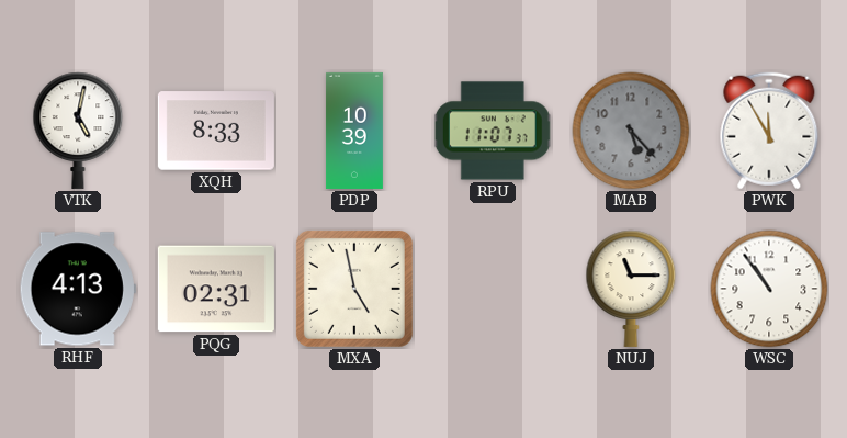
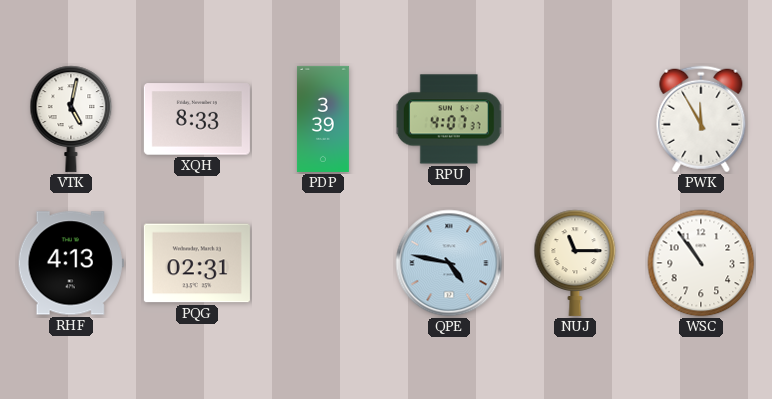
PDP: 10:39 -> 3:39 (323, 119)
RPU: 11:07 -> 4:07 (449, 119)
MAB: 5:23 -> none (631, 131)
MXA: 4:58 -> none (354, 289)
QPE: none -> 4:47 (449, 263)
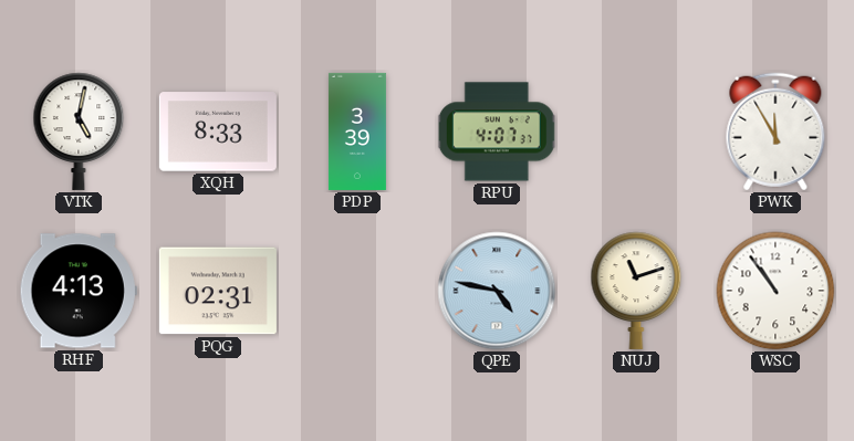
NUJ: 11:15 -> 11:12 (636, 291)
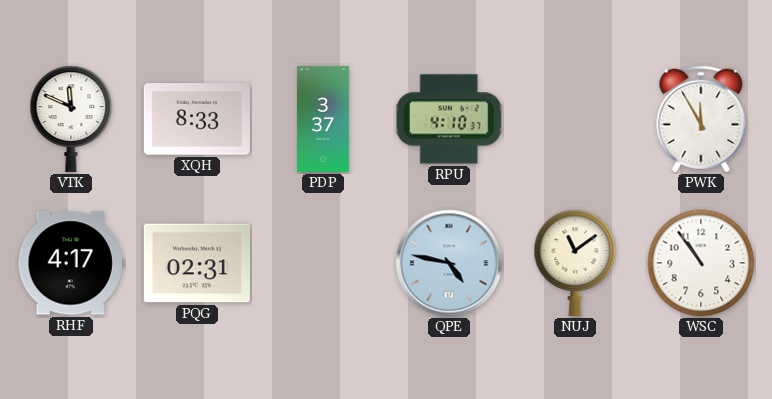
VTK: 5:02 -> 11:49 (71, 119)
PDP: 3:39 -> 3:37 (323, 119)
RPU: 4:07 -> 4:10 (449, 119)
RHF: 4:13 -> 4:17 (71, 263)
NUJ: 11:12 -> 11:09 (575, 263)
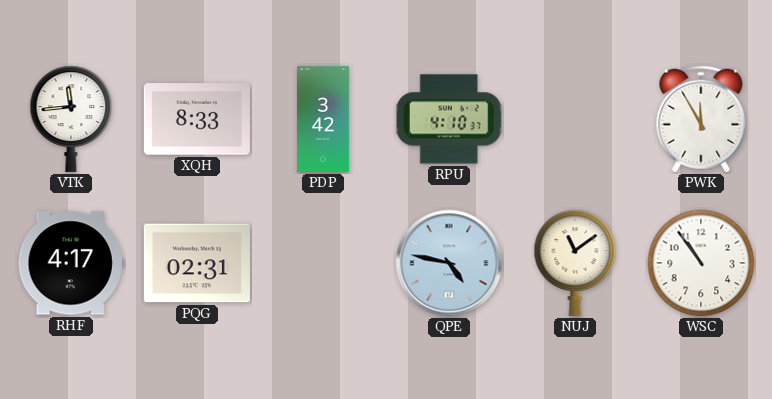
VTK: 11:49 -> 11:44 (71, 119)
PDP: 3:37 -> 3:42 (323, 119)
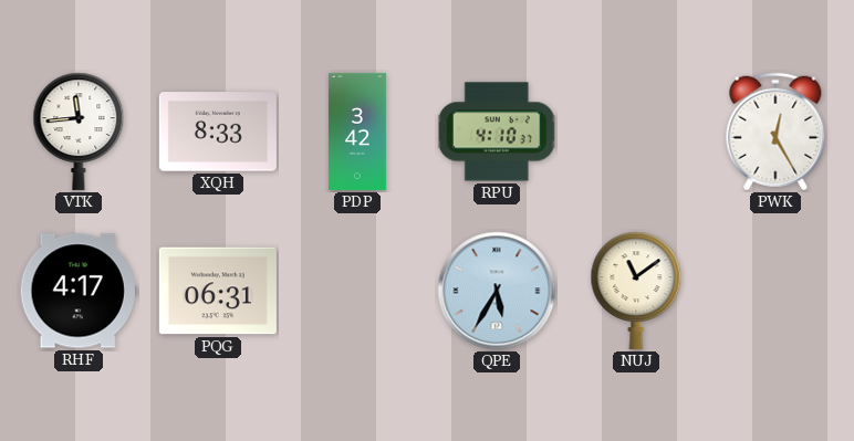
PWK: 11:55 -> 12:25 (775, 132)
PQG: 02:31 -> 06:31 (218, 291)
QPE: 4:47 -> 5:35 (497, 291)
WSC: 10:54 -> none (701, 263)
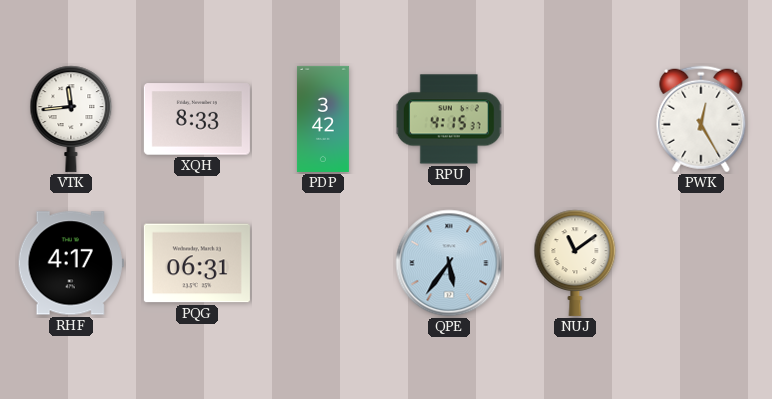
RPU: 4:10 -> 4:15 (449, 119)
QPE: 5:35 -> 5:36 (449, 263)
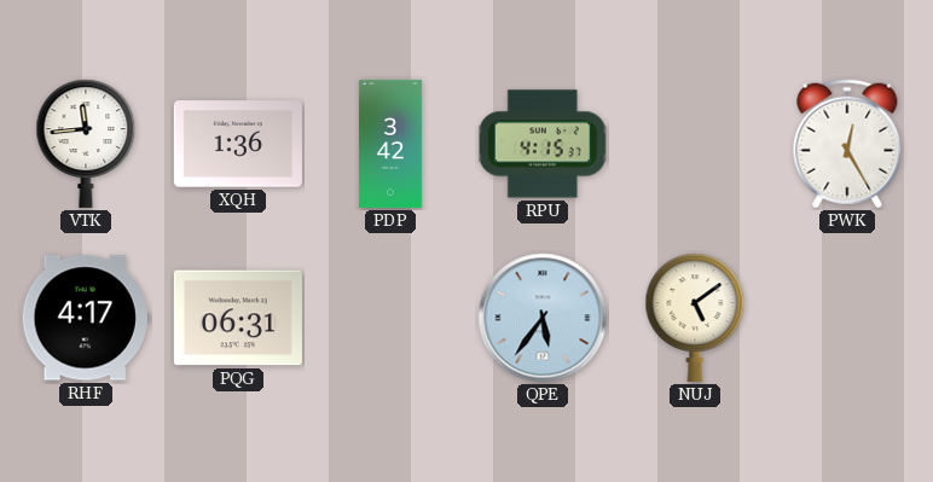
XQH: 8:33 -> 1:36 (238, 144)
NUJ: 11:09 -> 5:09 (695, 318)
